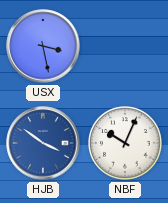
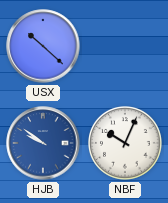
USX: 3:28 -> 10:22 (43, 46)
HJB: 3:51 -> 9:51 (43, 143)
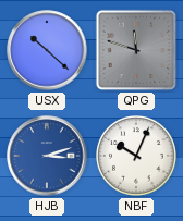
QPG: none -> 11:48 (136, 50)
HJB: 9:51 -> 3:12 (47, 156)
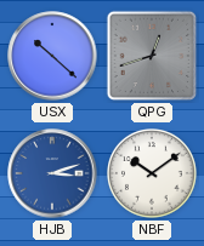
QPG: 11:48 -> 12:42 (152, 56)
NBF: 10:04 -> 10:09 (153, 175)
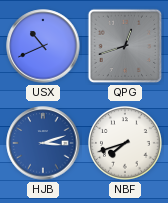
USX: 10:22 -> 10:41 (43, 46)
NBF: 10:09 -> 7:42 (126, 144)
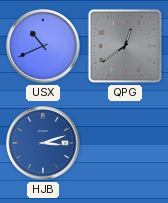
QPG: 12:42 -> 12:39 (125, 46)
NBF: 7:42 -> none (126, 144)
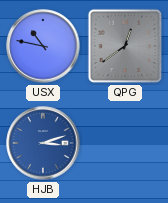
USX: 10:41 -> 10:47 (43, 46)
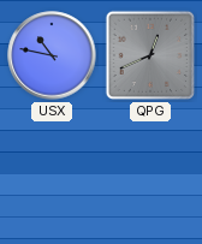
QPG: 12:39 -> 12:41 (150, 55)
HJB: 3:12 -> none (43, 143)
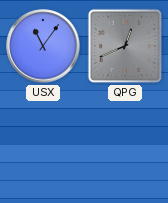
USX: 10:47 -> 11:06 (43, 46)
